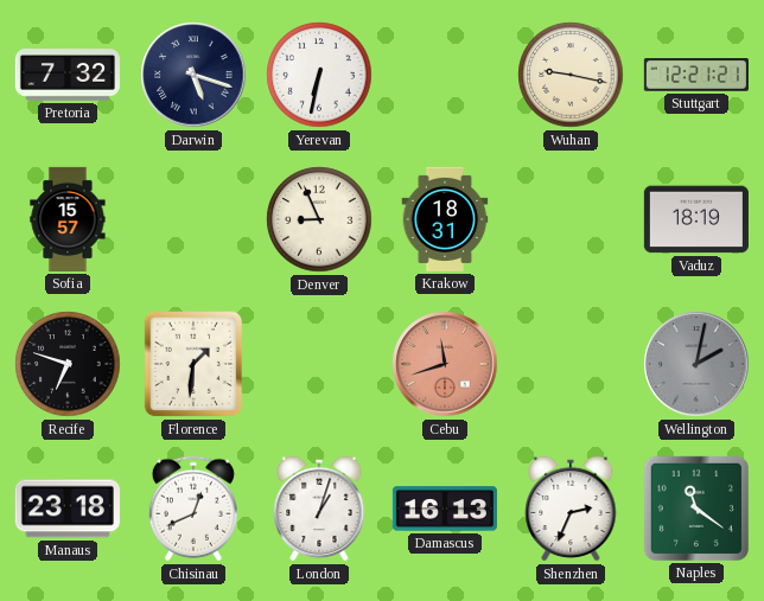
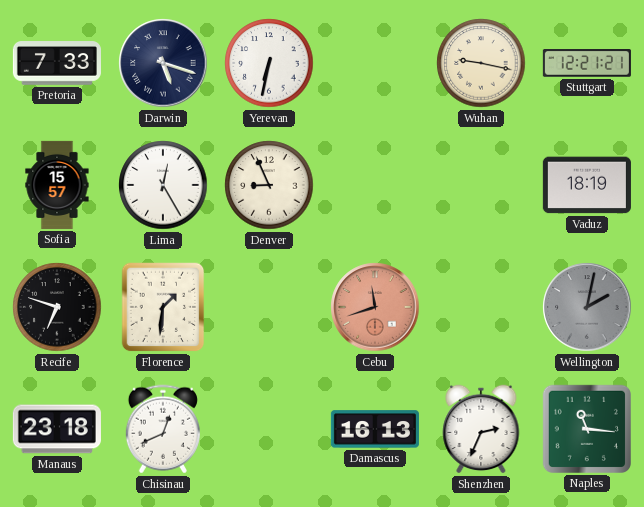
Pretoria: 7:32 -> 7:33 (57, 63)
Lima: none -> 12:25 (163, 185)
Krakow: 18:31 -> none (445, 219)
London: 1:03 -> none (319, 509)
Naples: 11:21 -> 11:16 (587, 429)
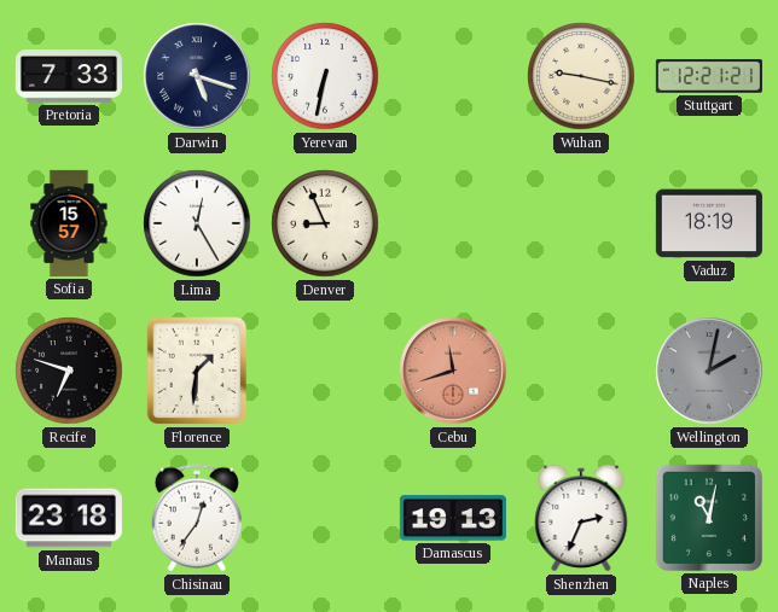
Chisinau: 12:41 -> 12:36 (197, 518)
Damascus: 16:13 -> 19:13 (453, 518)
Naples: 11:16 -> 11:02 (709, 518)
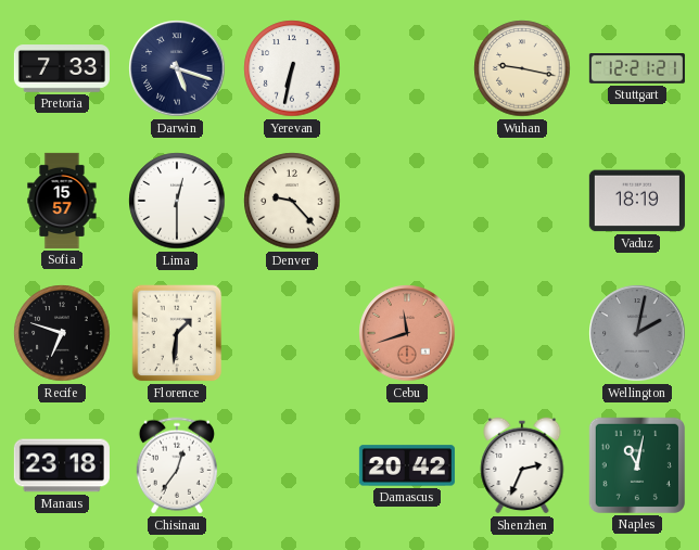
Lima: 12:25 -> 12:30 (177, 201)
Denver: 8:56 -> 9:23 (292, 201)
Damascus: 19:13 -> 20:42 (407, 465)
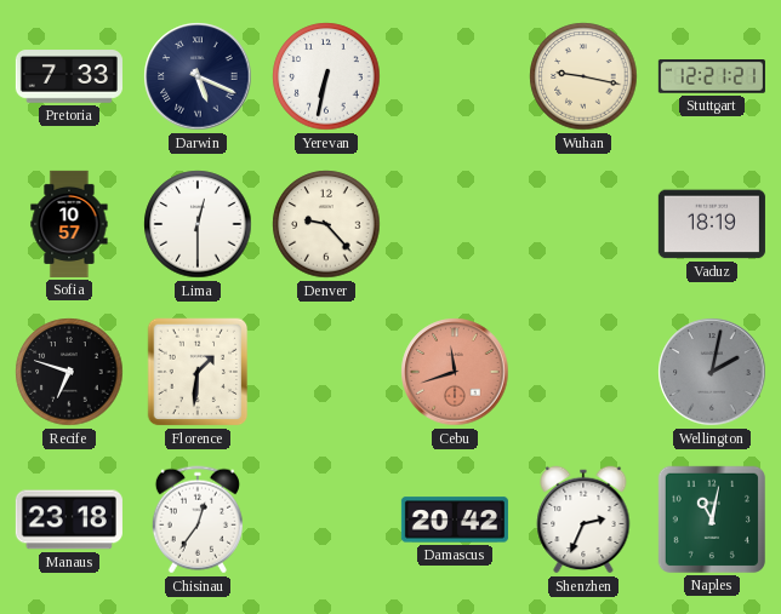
Darwin: 5:18 -> 5:19 (198, 76)
Sofia: 15:57 -> 10:57 (69, 224)
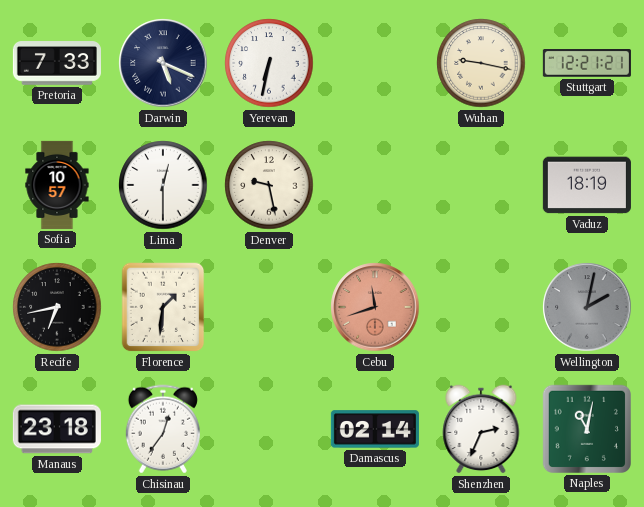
Denver: 9:23 -> 9:28 (269, 185)
Recife: 6:48 -> 6:43 (57, 307)
Damascus: 20:42 -> 02:14 (375, 429)
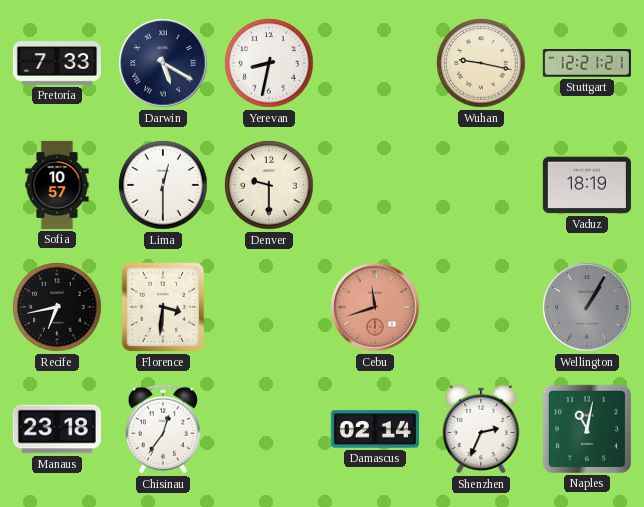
Darwin: 5:19 -> 5:20 (163, 63)
Yerevan: 6:32 -> 8:32 (269, 63)
Denver: 9:28 -> 9:30 (269, 185)
Florence: 1:31 -> 3:31 (163, 307)
Wellington: 2:02 -> 1:05 (587, 307)
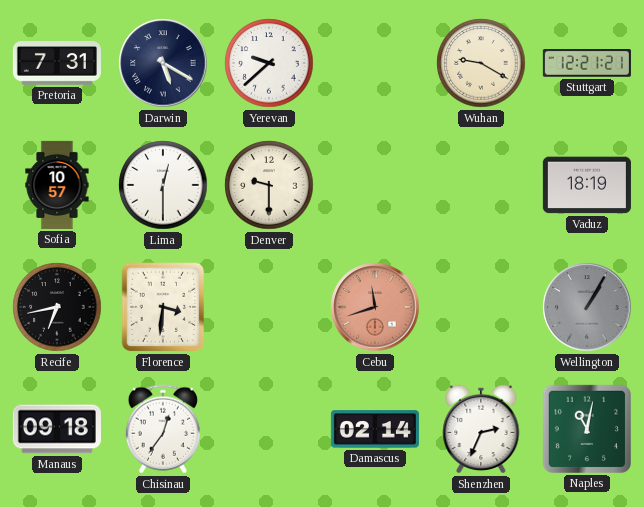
Pretoria: 7:33 -> 7:31 (57, 63)
Yerevan: 8:32 -> 9:38 (269, 63)
Wuhan: 9:17 -> 9:20 (481, 63)
Manaus: 23:18 -> 09:18 (57, 429)
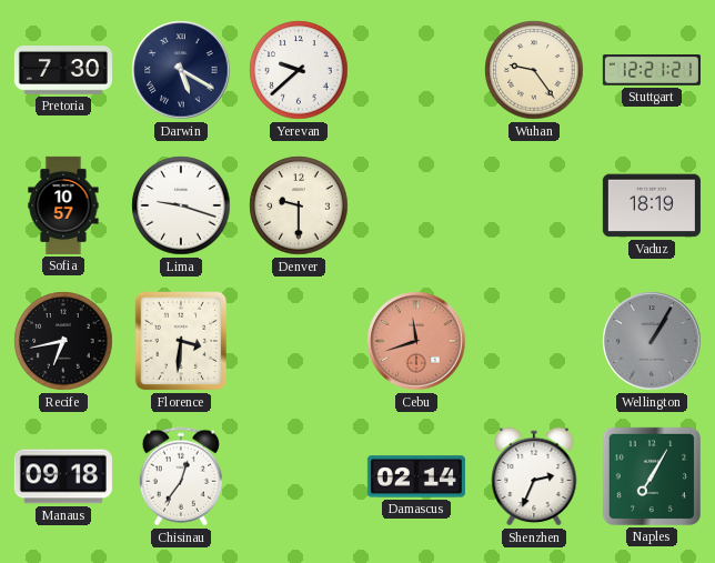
Pretoria: 7:31 -> 7:30 (63, 70)
Wuhan: 9:20 -> 9:24 (534, 70)
Lima: 12:30 -> 9:18 (181, 205)
Naples: 11:02 -> 7:05 (652, 476)
